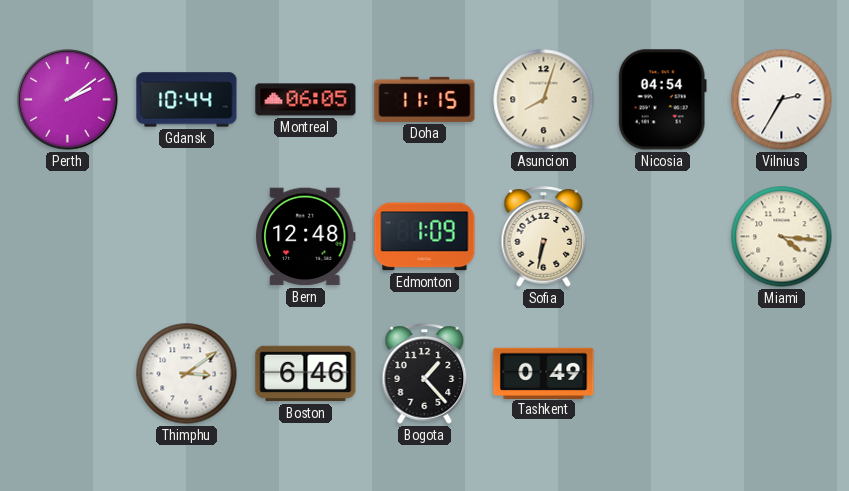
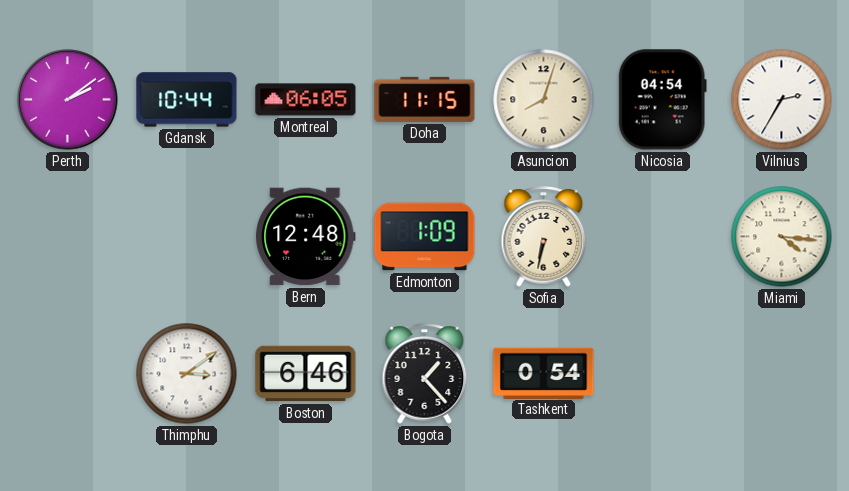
Tashkent: 0:49 -> 0:54 (544, 373)
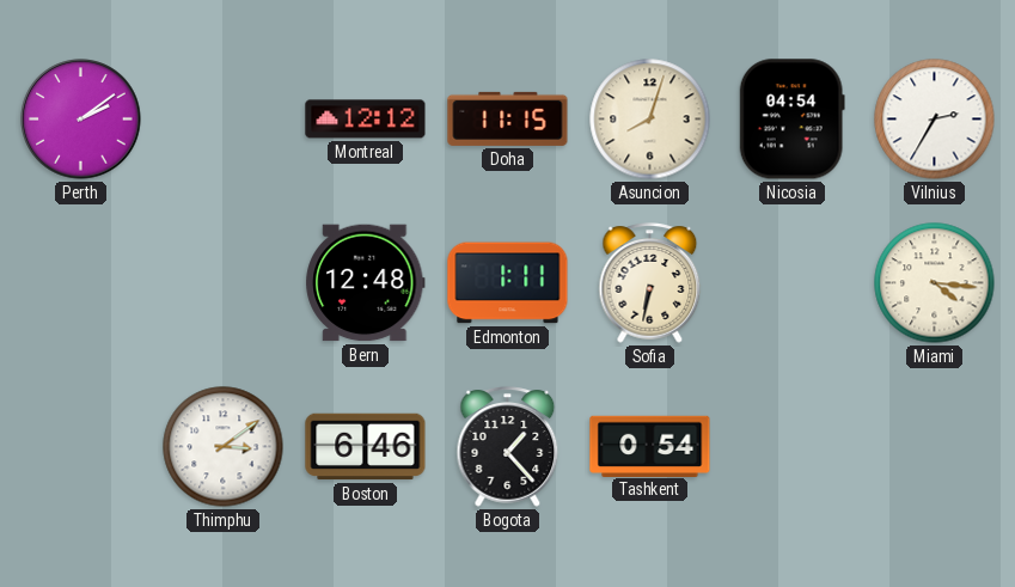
Gdansk: 10:44 -> none (187, 100)
Montreal: 06:05 -> 12:12 (366, 120)
Edmonton: 1:09 -> 1:11 (508, 283)
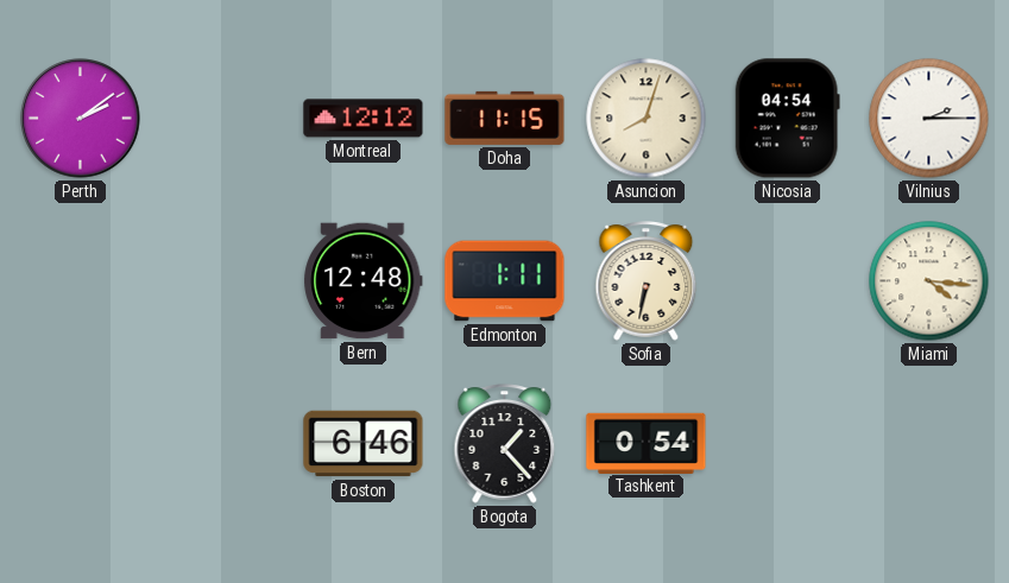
Vilnius: 2:35 -> 2:15 (929, 119)
Thimphu: 3:09 -> none (224, 447)
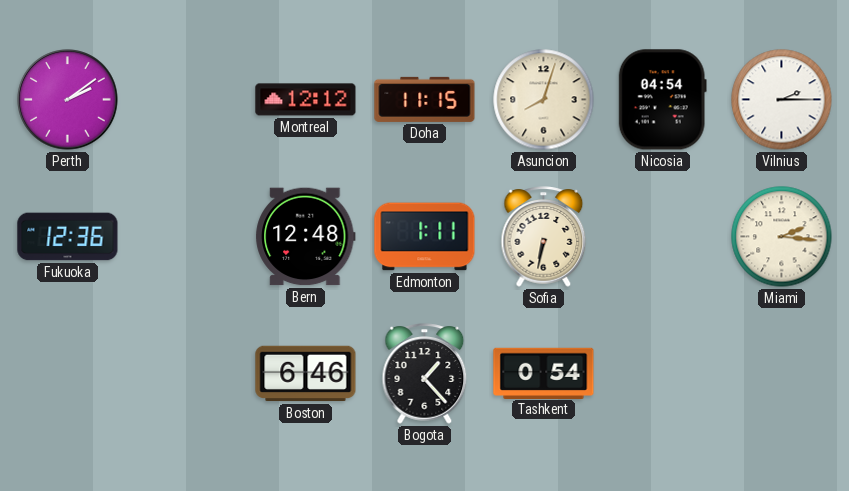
Fukuoka: none -> 12:36 (68, 237)
Miami: 4:16 -> 2:16 (782, 237)
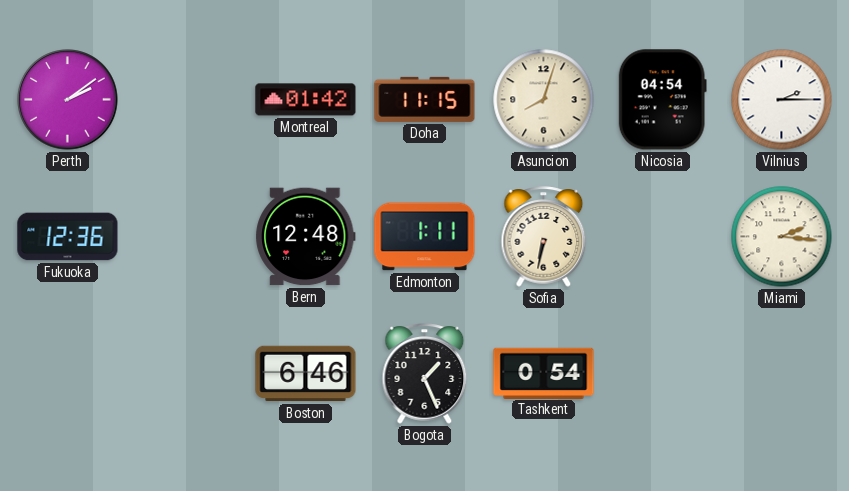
Montreal: 12:12 -> 01:42 (306, 100)
Bogota: 1:23 -> 1:26 (425, 374)
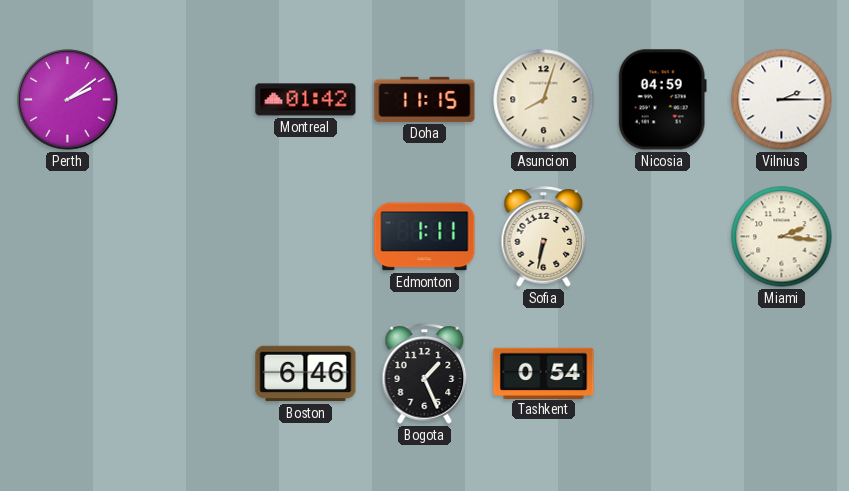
Nicosia: 04:54 -> 04:59 (662, 100)
Fukuoka: 12:36 -> none (68, 237)
Bern: 12:48 -> none (306, 237)
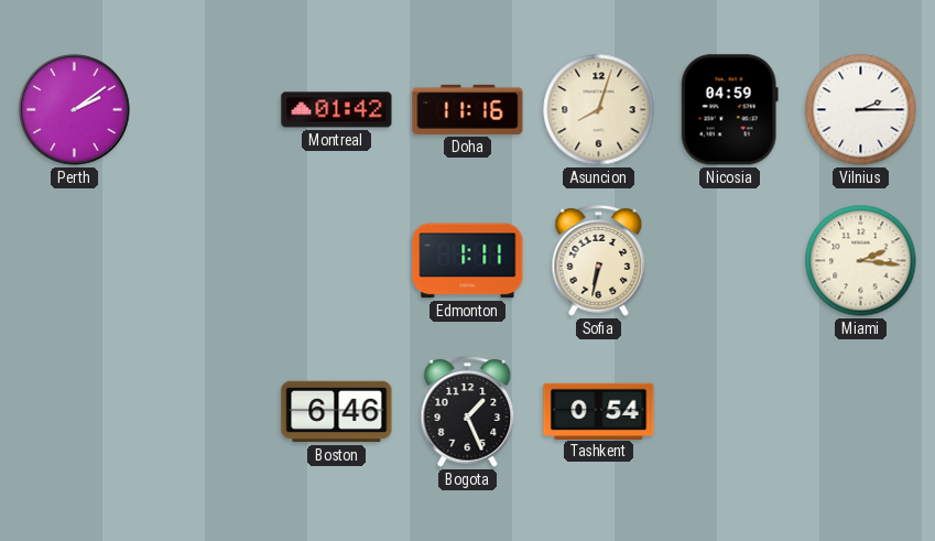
Doha: 11:15 -> 11:16 (468, 109)
